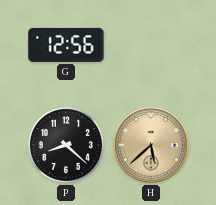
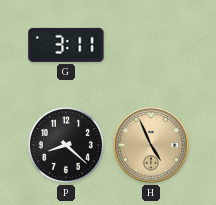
G: 12:56 -> 3:11 (66, 45)
H: 5:38 -> 4:56 (151, 145)
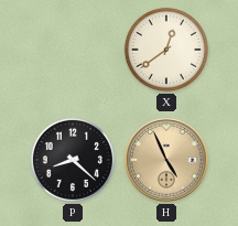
G: 3:11 -> none (66, 45)
X: none -> 12:39 (166, 50)
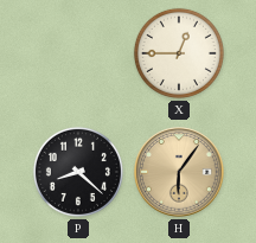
X: 12:39 -> 12:45 (179, 53)
H: 4:56 -> 6:06 (179, 172)
